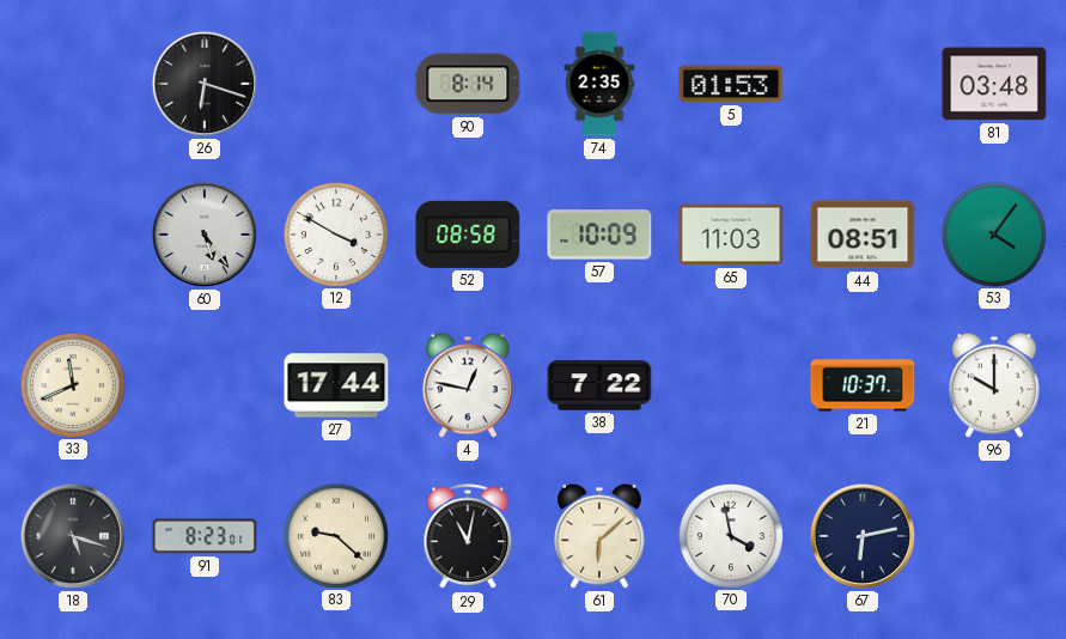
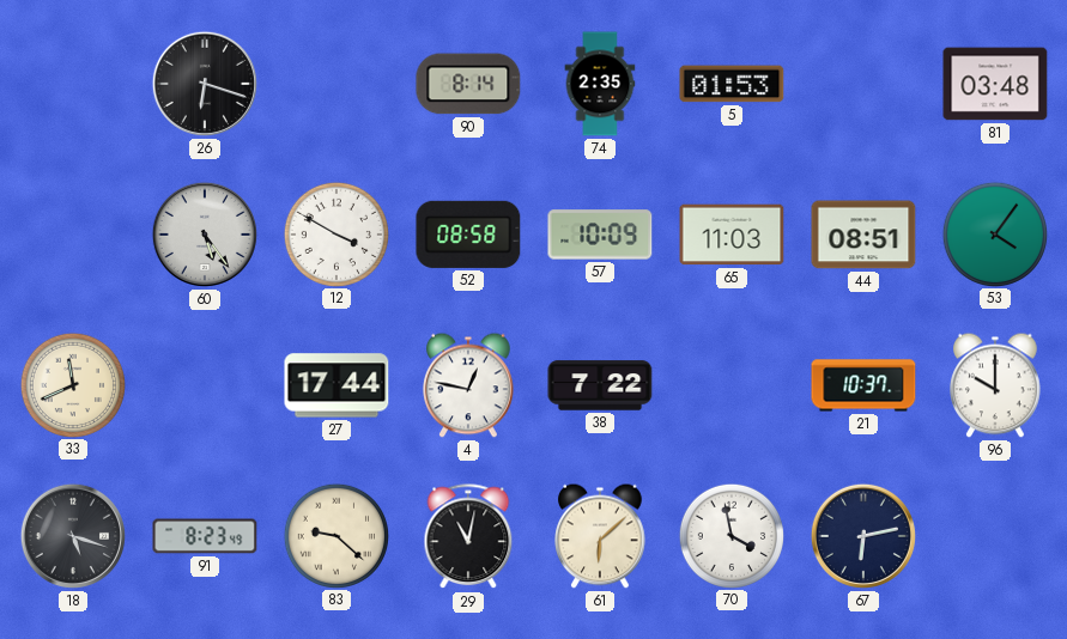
91: 8:23:01 -> 8:23:49 (205, 536)
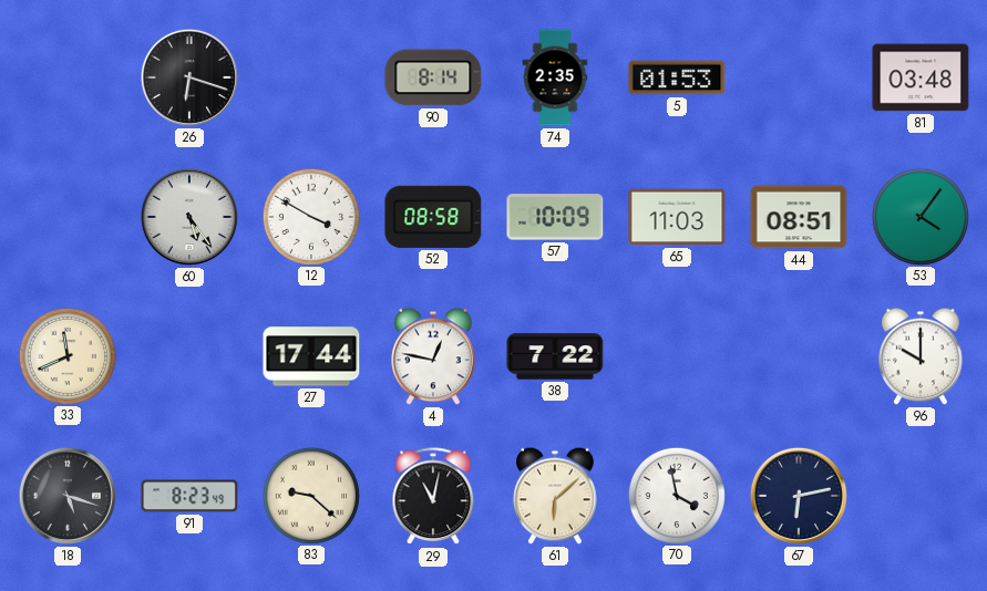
21: 10:37 -> none (863, 385)
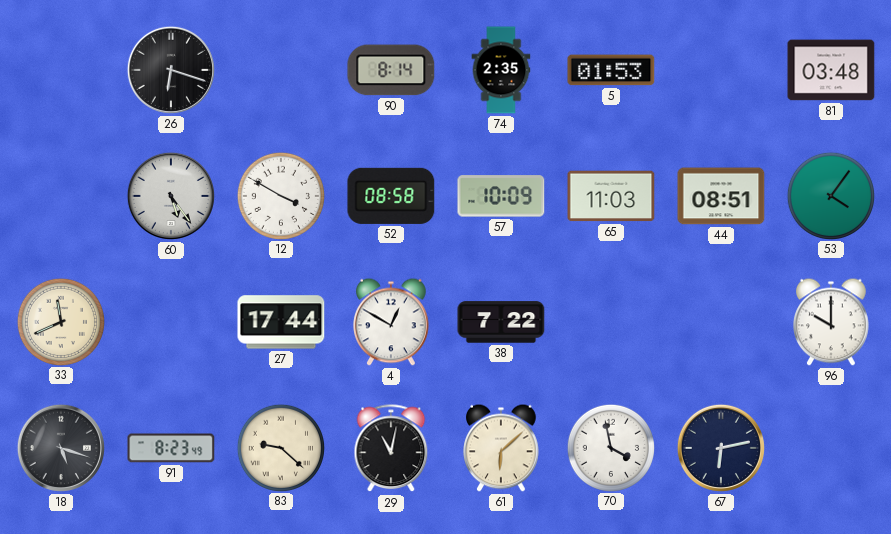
4: 12:47 -> 12:50 (391, 322)
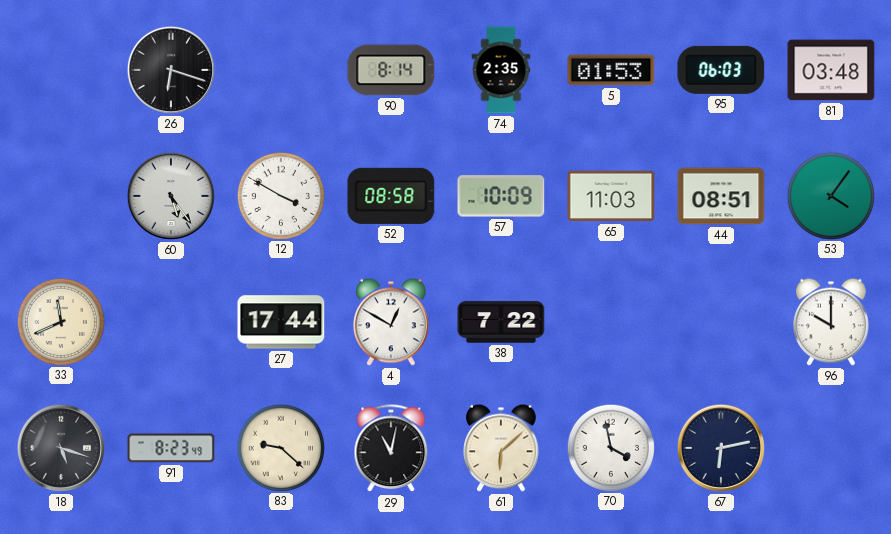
95: none -> 06:03 (721, 70)
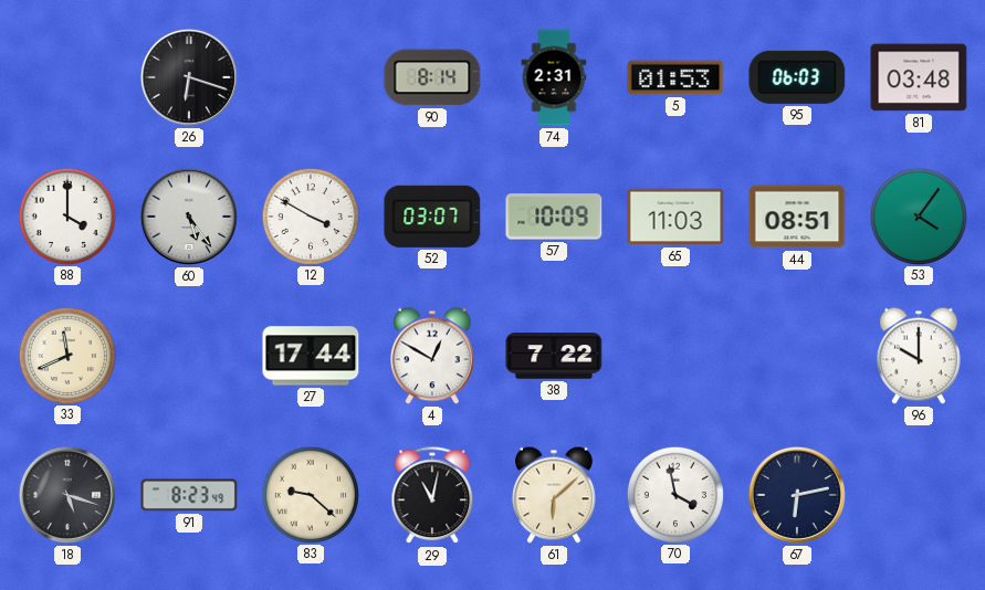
74: 2:35 -> 2:31 (554, 77)
88: none -> 4:00 (66, 215)
52: 08:58 -> 03:07 (432, 217)
